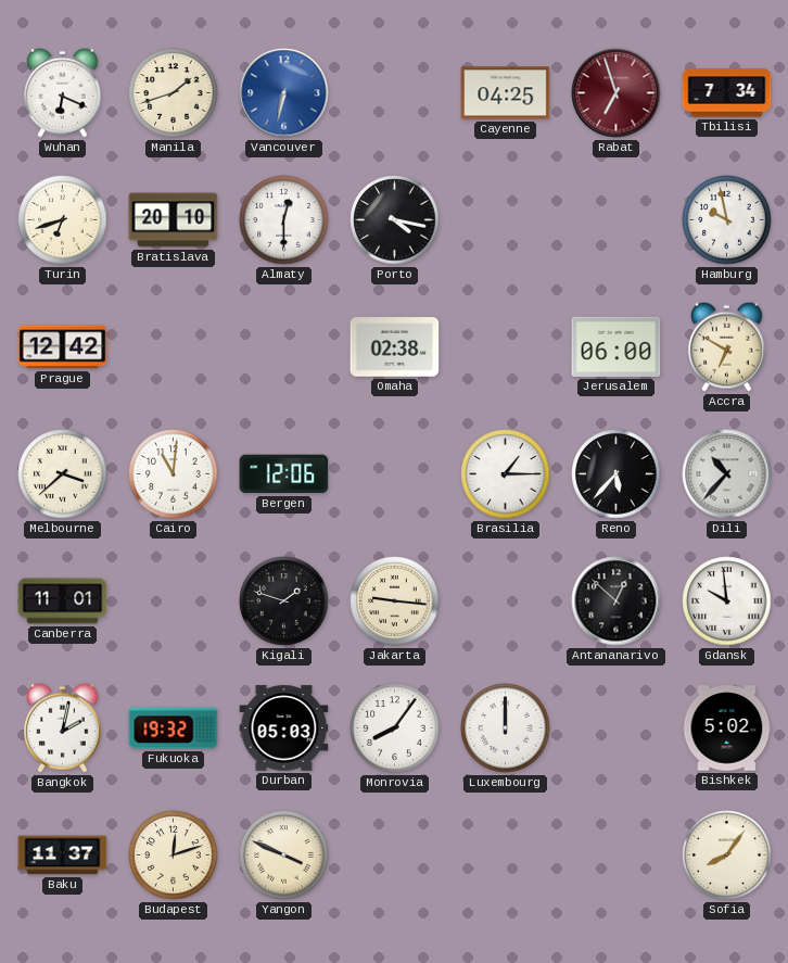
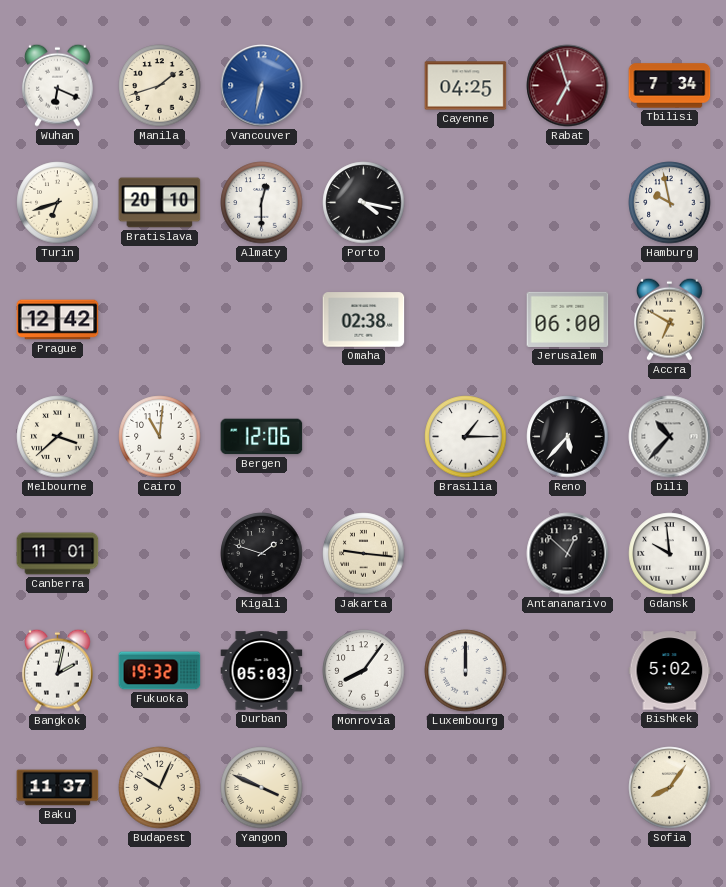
Budapest: 12:12 -> 10:04 (160, 788)
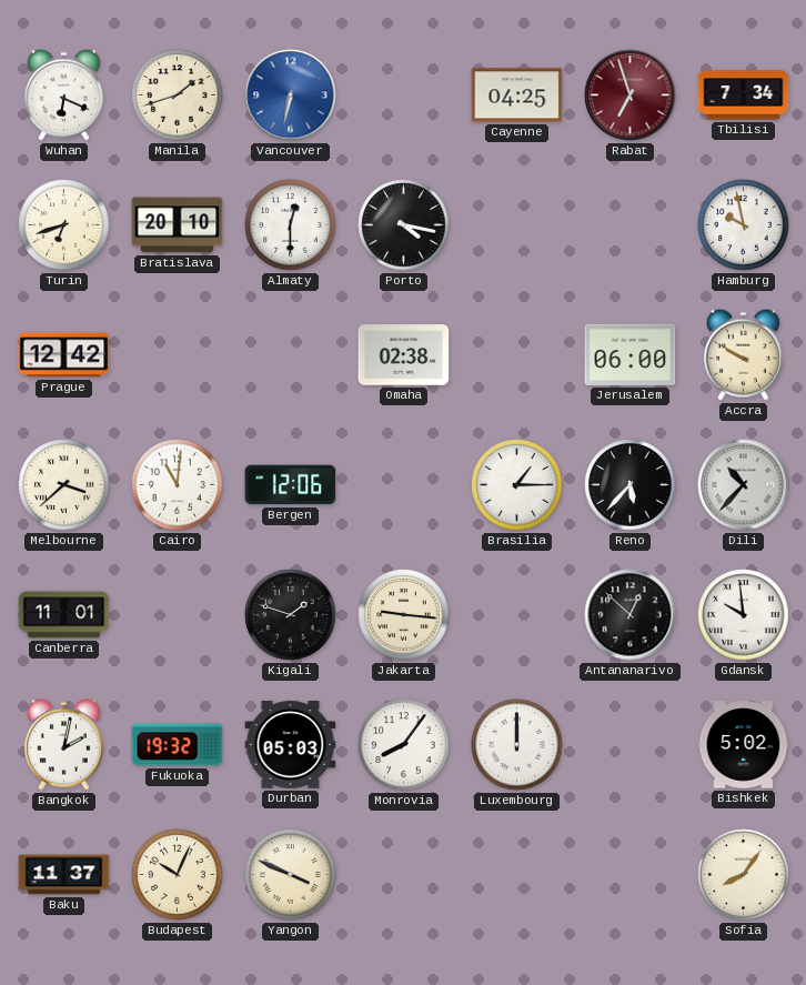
Accra: 6:50 -> 9:50 (743, 354)
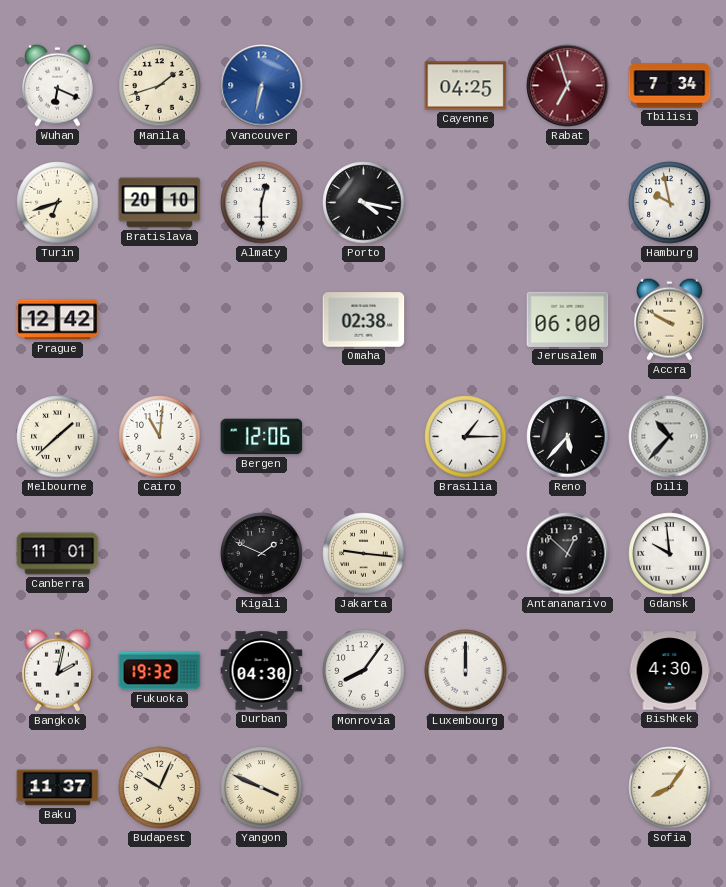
Melbourne: 3:38 -> 1:38 (58, 437)
Kigali: 1:48 -> 1:49 (262, 554)
Durban: 05:03 -> 04:30 (262, 671)
Bishkek: 5:02 -> 4:30 (670, 671)
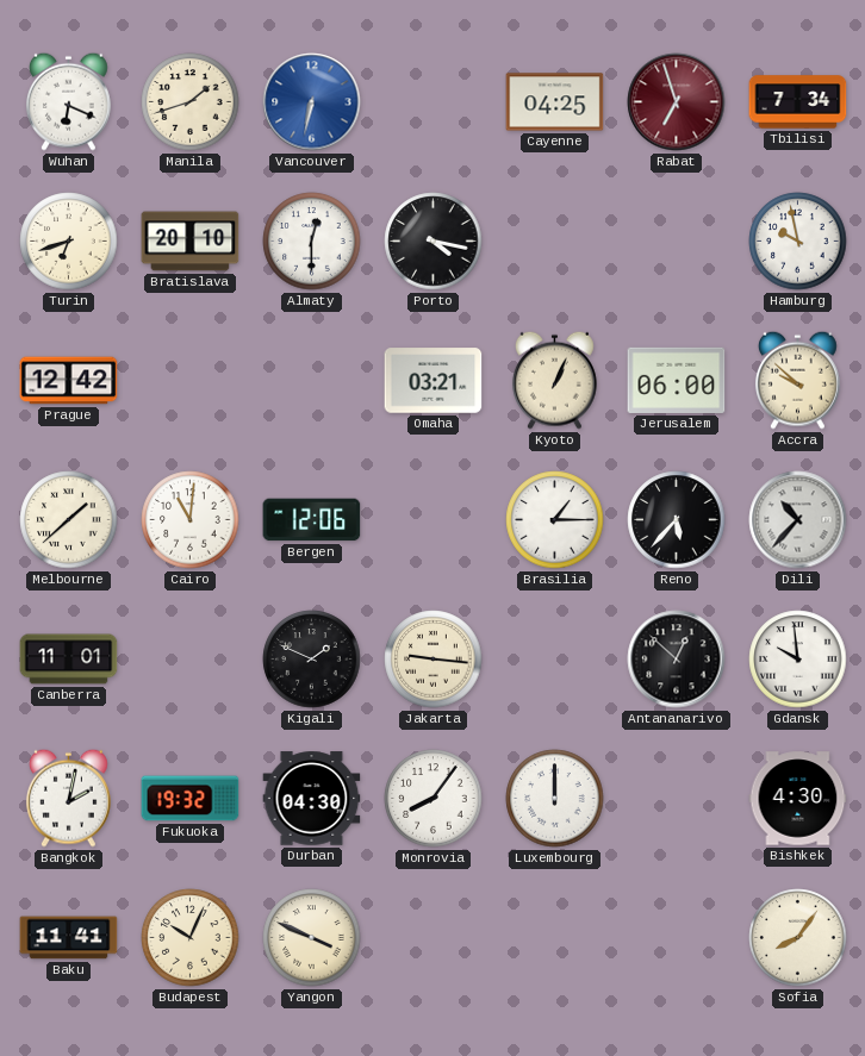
Omaha: 02:38 -> 03:21 (434, 381)
Kyoto: none -> 1:04 (554, 380)
Accra: 9:50 -> 9:52 (797, 380)
Baku: 11:37 -> 11:41 (69, 938)
